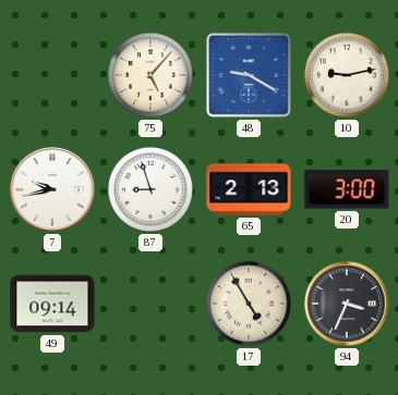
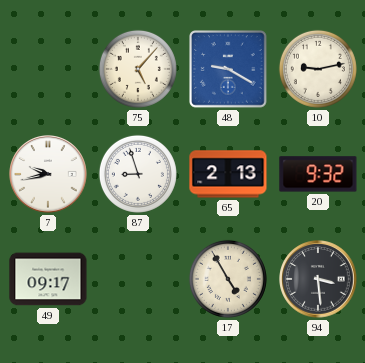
20: 3:00 -> 9:32 (318, 174)
49: 09:14 -> 09:17 (48, 279)
94: 3:34 -> 3:29 (318, 279)
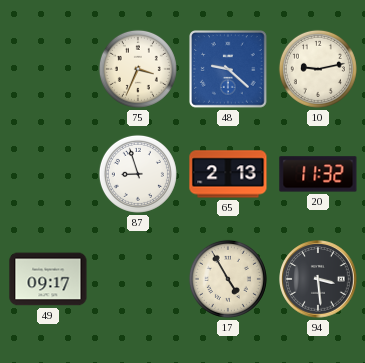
75: 5:07 -> 3:34 (138, 69)
48: 9:20 -> 9:22 (228, 69)
7: 9:43 -> none (48, 174)
20: 9:32 -> 11:32 (318, 174)
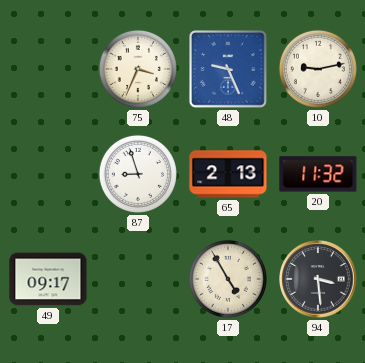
48: 9:22 -> 9:26 (228, 69)
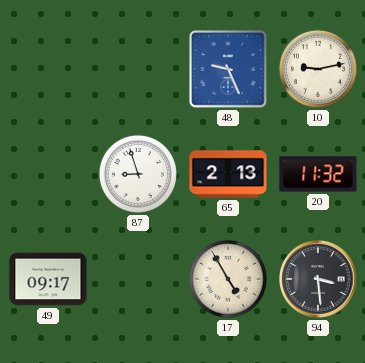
75: 3:34 -> none (138, 69)
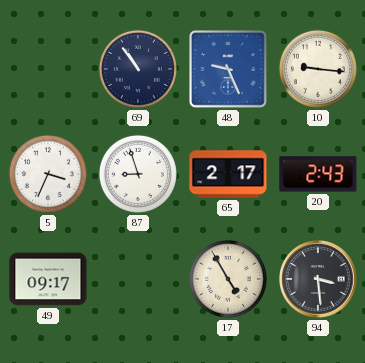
69: none -> 10:54 (138, 69)
10: 9:13 -> 9:16 (318, 69)
5: none -> 3:34 (48, 174)
65: 2:13 -> 2:17 (228, 174)
20: 11:32 -> 2:43 (318, 174)
